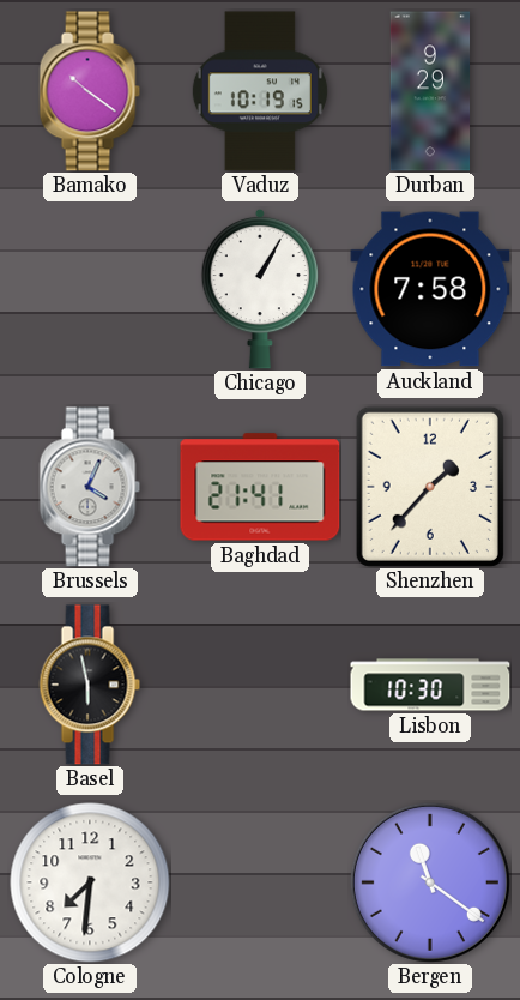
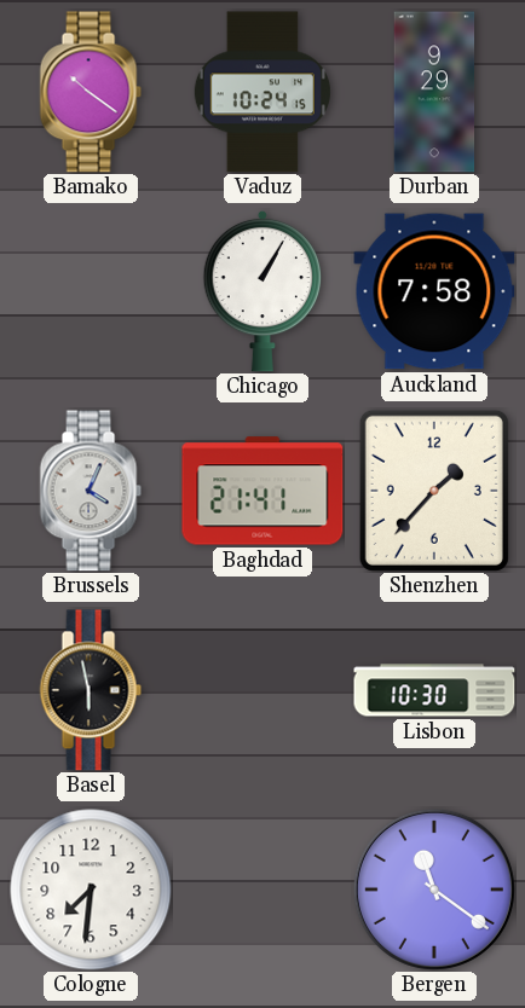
Vaduz: 10:19 -> 10:24 (262, 92)
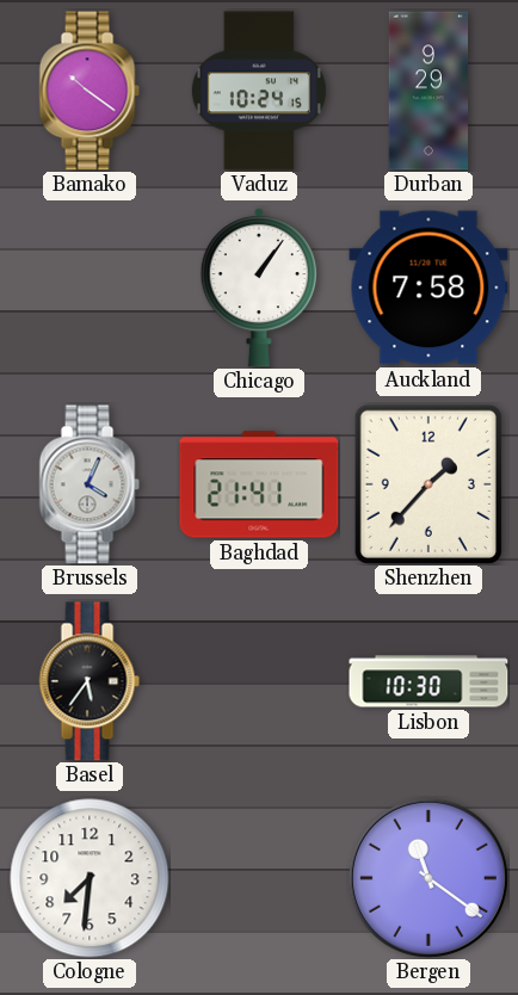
Chicago: 1:05 -> 1:06 (258, 288)
Basel: 5:58 -> 5:36 (90, 681)
